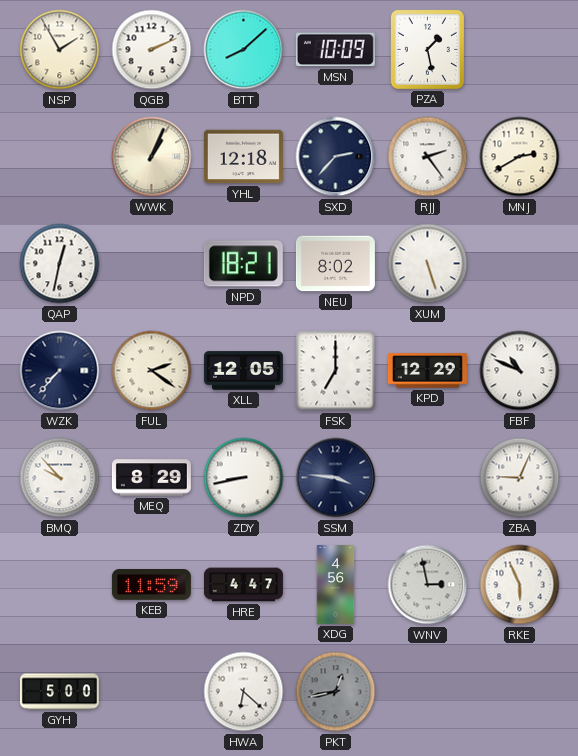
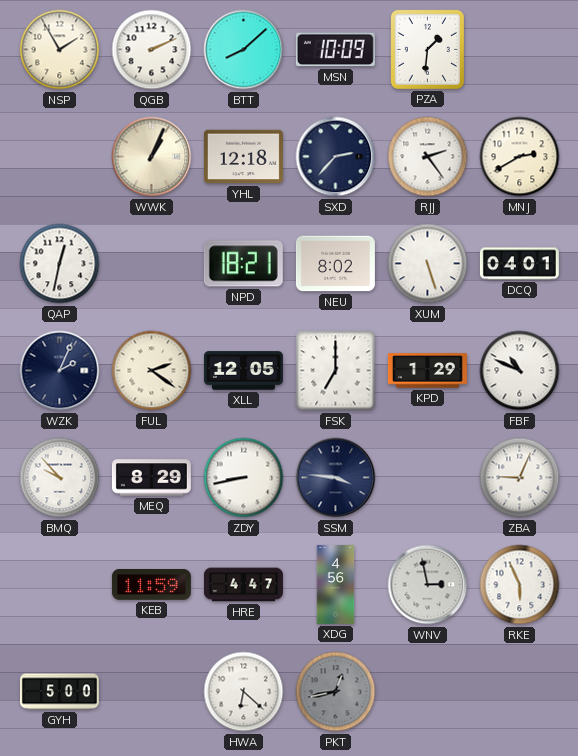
PZA: 1:28 -> 1:31 (427, 49)
DCQ: none -> 04:01 (519, 264)
WZK: 7:37 -> 2:04 (60, 371)
KPD: 12:29 -> 1:29 (427, 371)
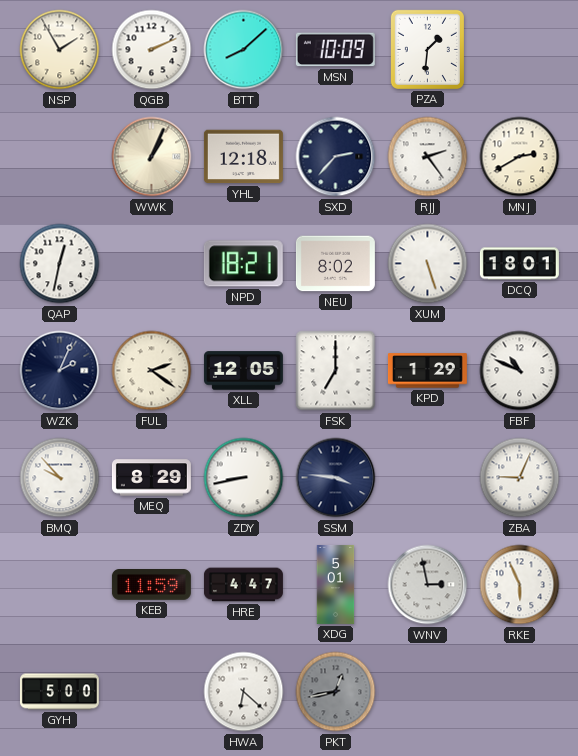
DCQ: 04:01 -> 18:01 (519, 264)
XDG: 4:56 -> 5:01 (336, 584)
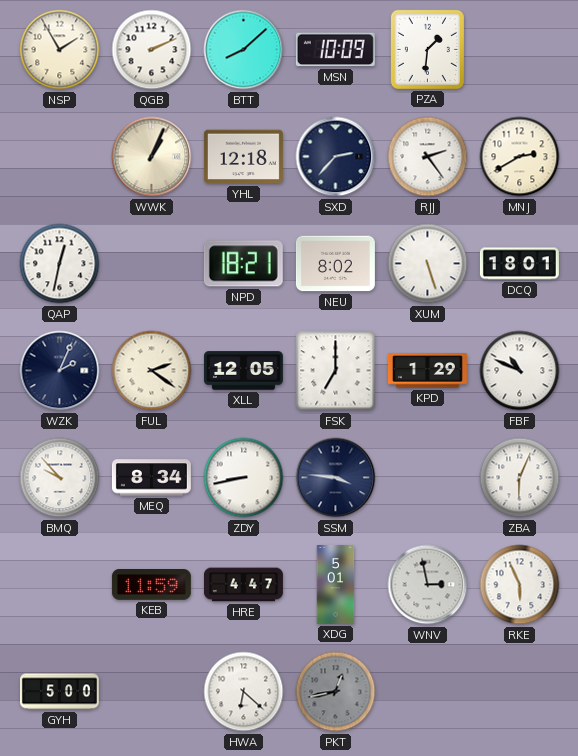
MEQ: 8:29 -> 8:34 (151, 478)
ZBA: 9:04 -> 6:04 (520, 478)
